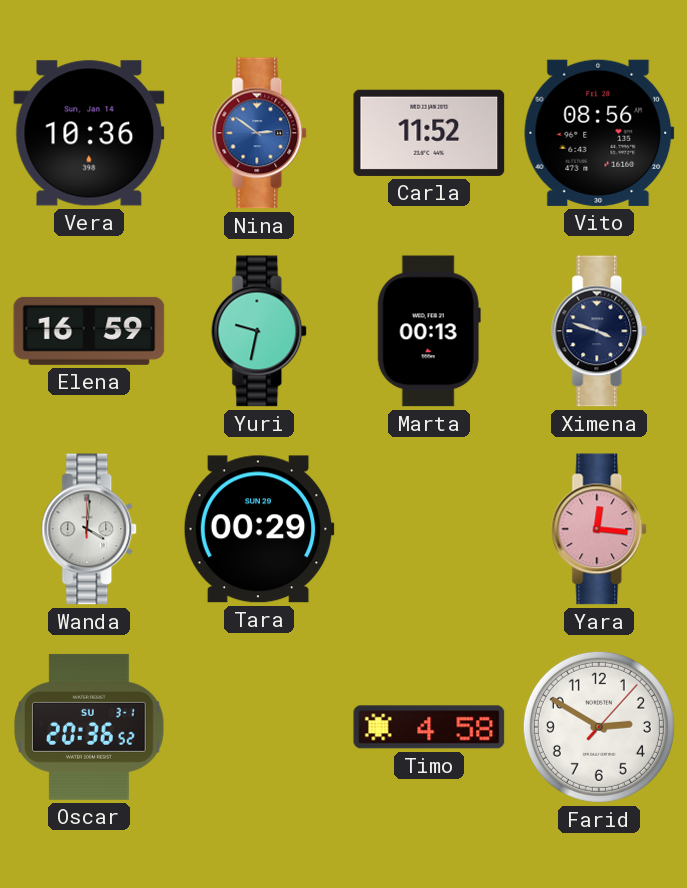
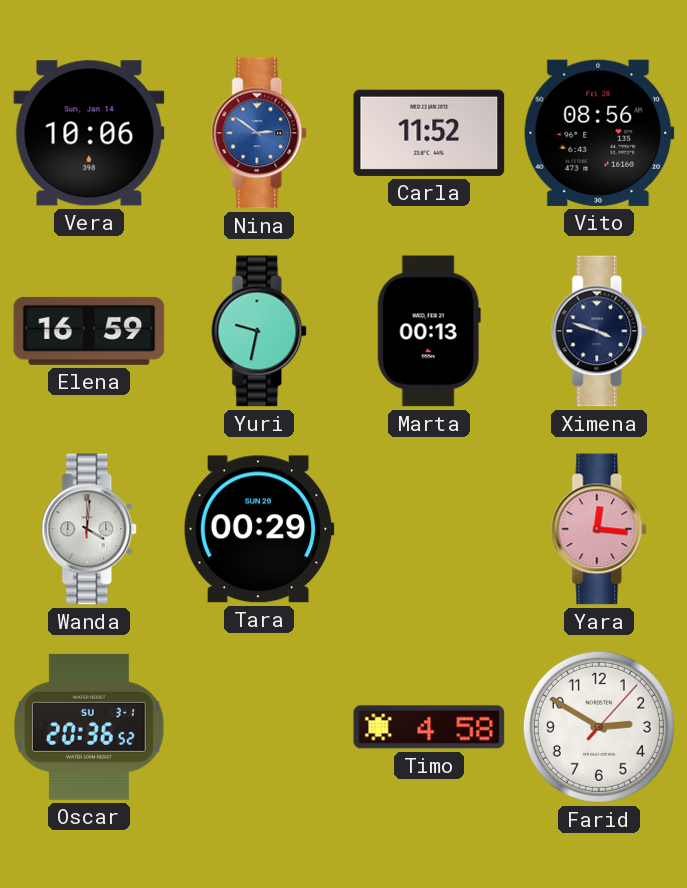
Vera: 10:36 -> 10:06 (89, 133)
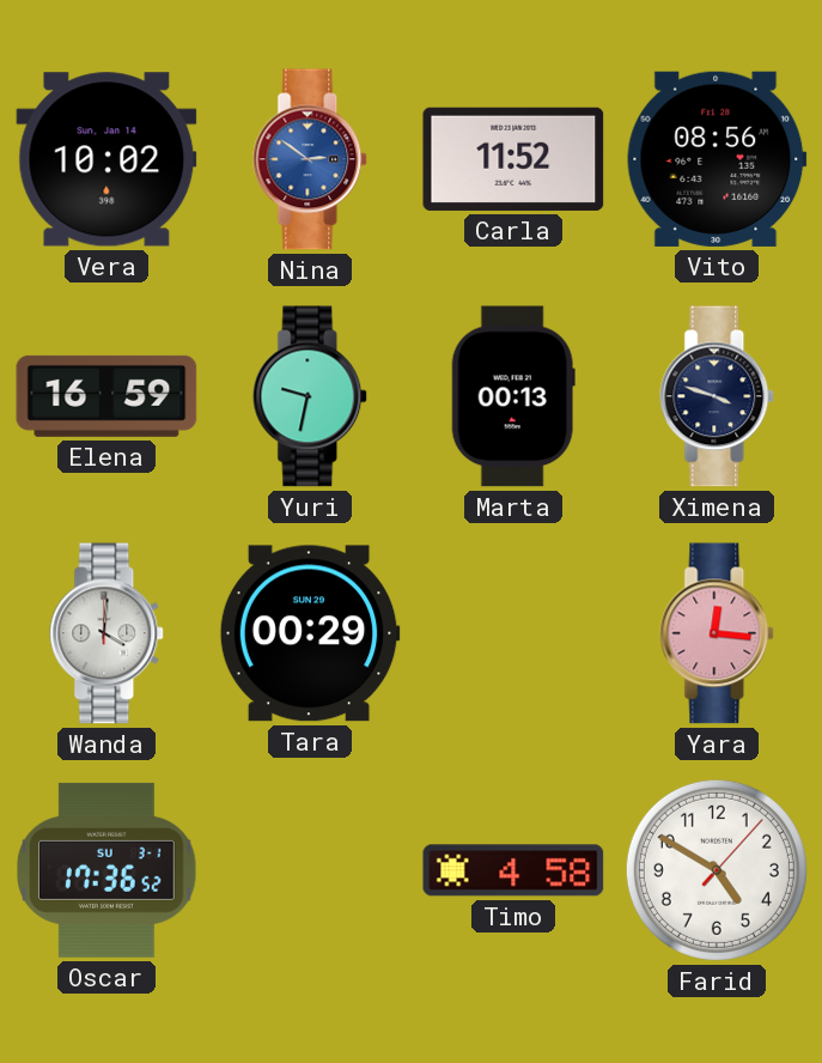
Vera: 10:06 -> 10:02 (106, 159)
Oscar: 20:36 -> 17:36 (106, 870)
Farid: 2:50 -> 4:50 (717, 870)
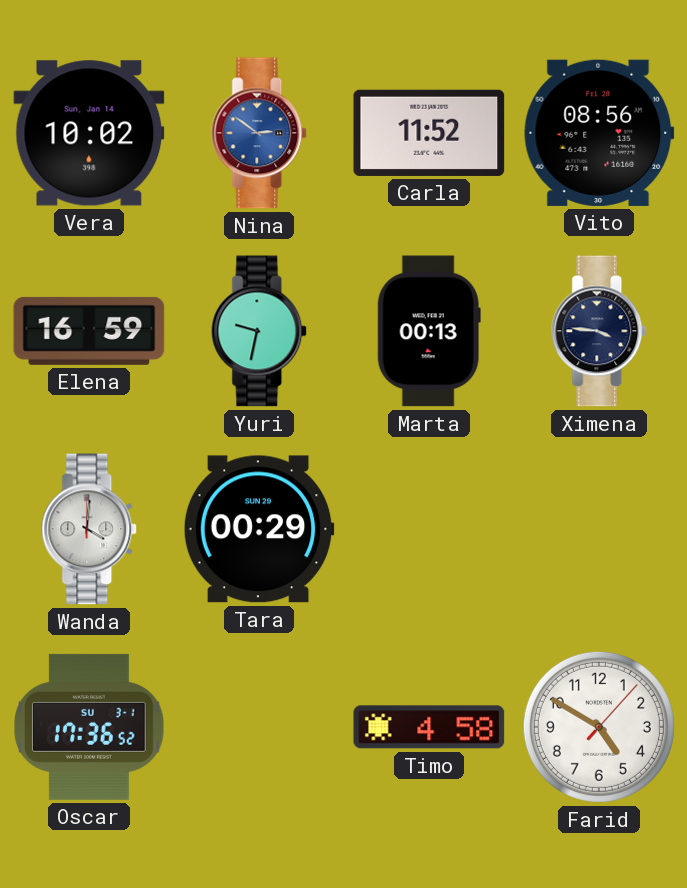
Ximena: 3:48 -> 3:46 (600, 331)
Yara: 12:16 -> none (718, 633)
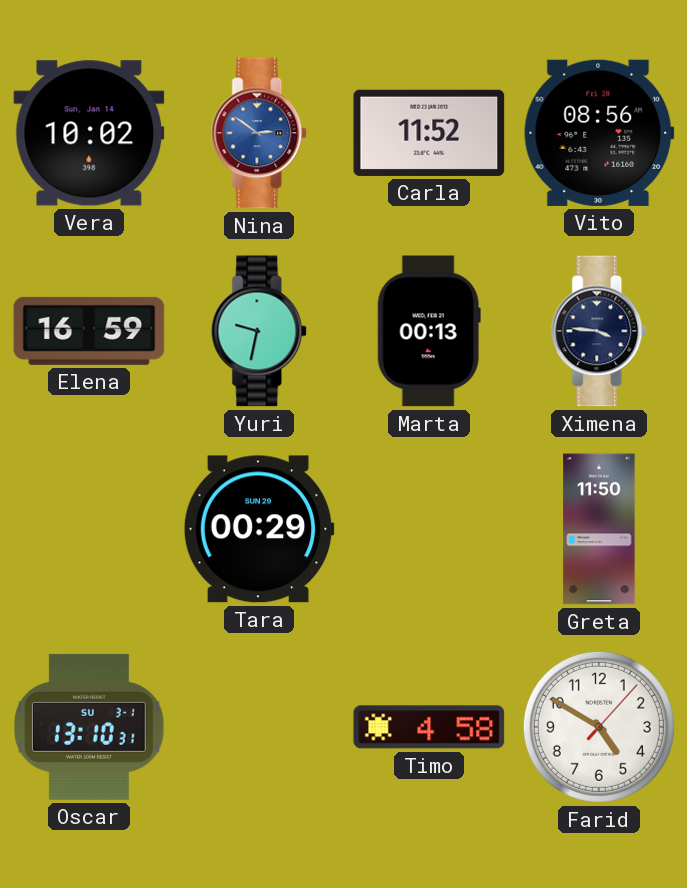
Wanda: 4:01 -> none (90, 529)
Greta: none -> 11:50 (599, 529)
Oscar: 17:36 -> 13:10 (89, 727)
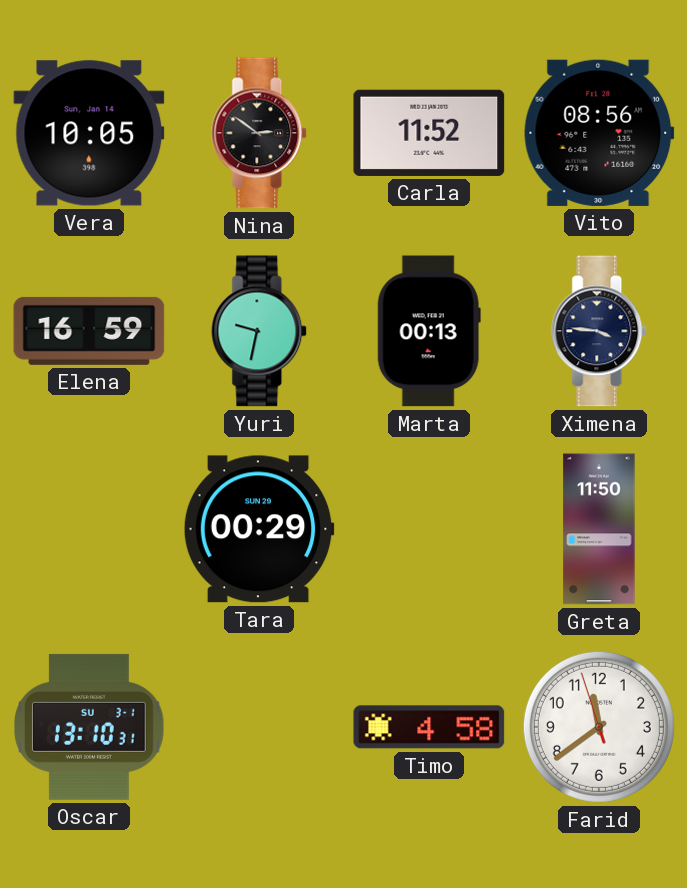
Vera: 10:02 -> 10:05 (89, 133)
Nina dial: blue -> black (260, 133)
Farid: 4:50 -> 11:38 (599, 727)
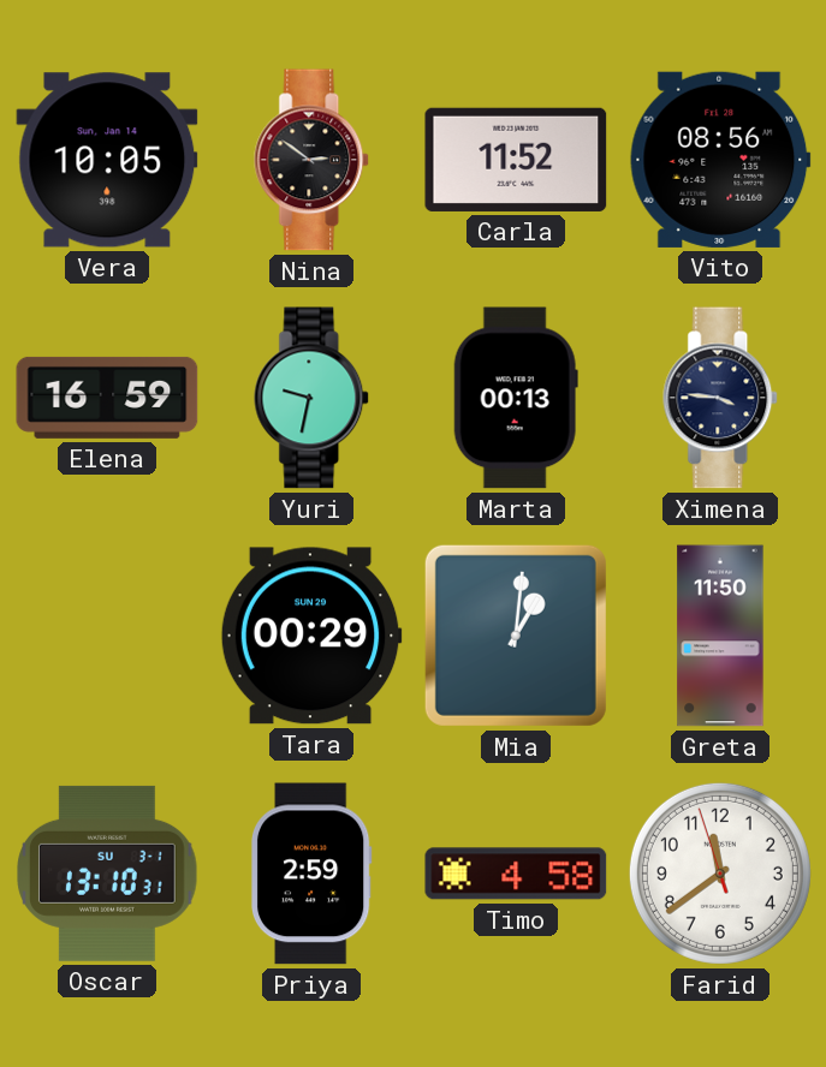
Mia: none -> 1:01 (516, 636)
Priya: none -> 2:59 (311, 874)
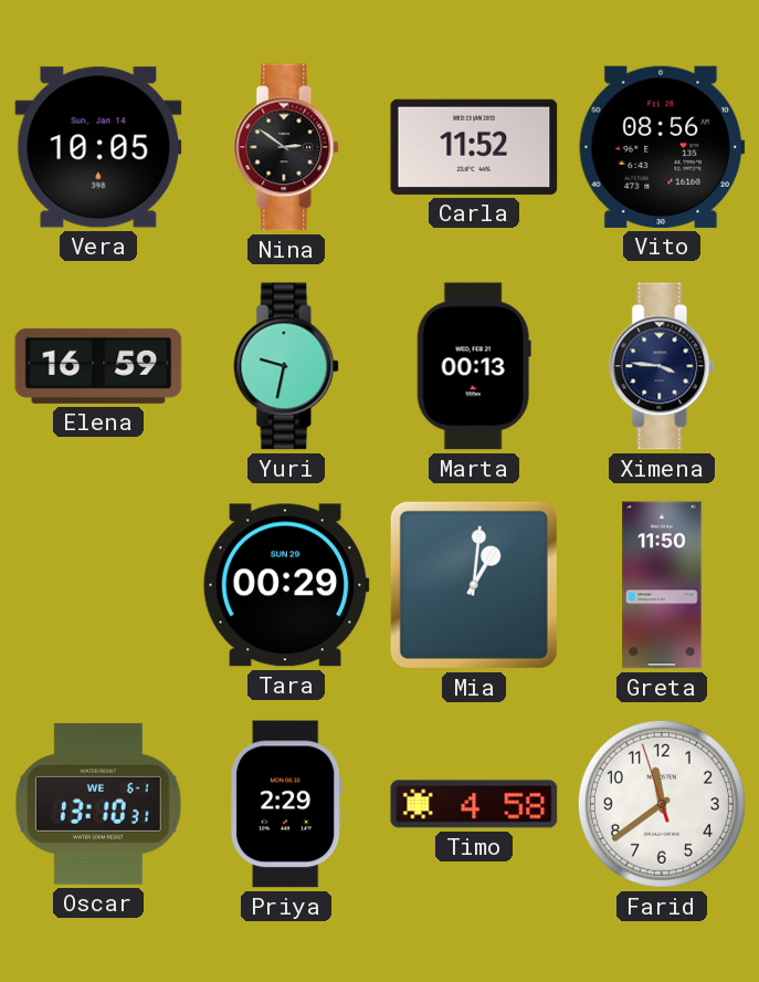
Oscar date: SU 3-1 -> WE 6-1 (98, 804)
Priya: 2:59 -> 2:29 (286, 804)
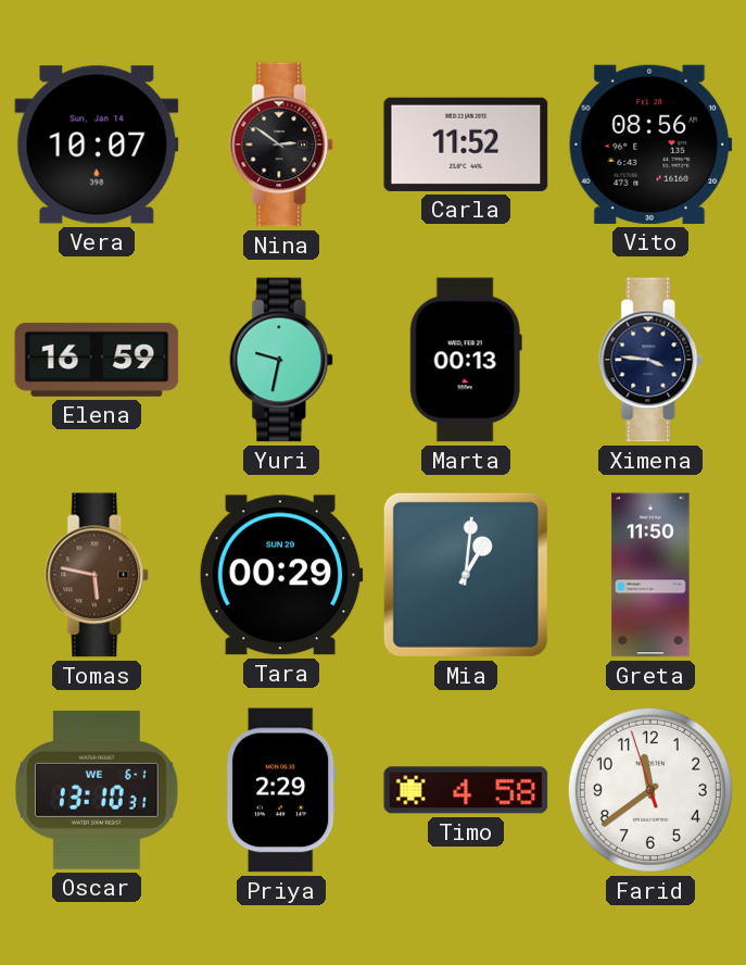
Vera: 10:05 -> 10:07 (97, 145)
Tomas: none -> 5:47 (98, 575)
